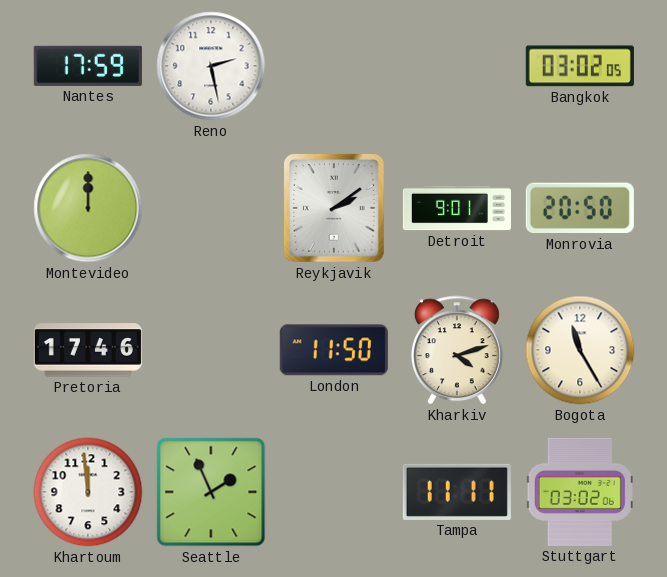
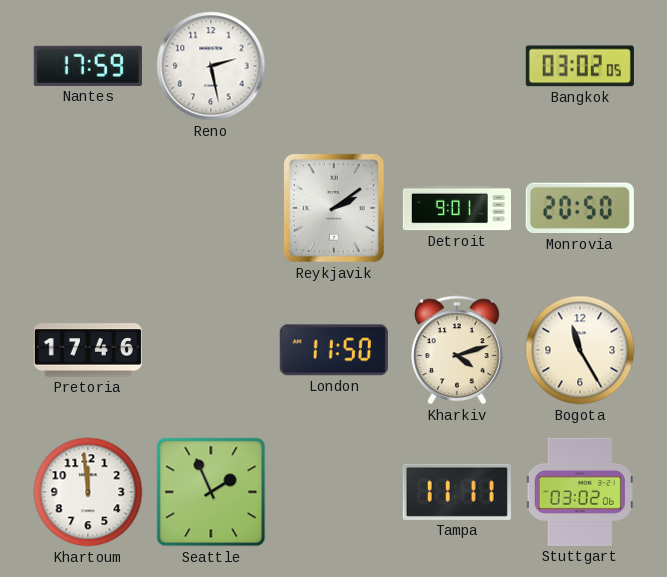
Montevideo: 12:00 -> none (88, 208)
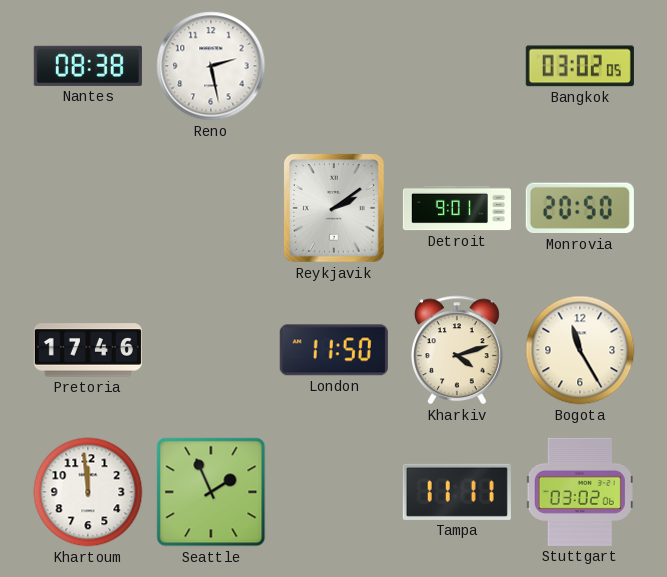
Nantes: 17:59 -> 08:38 (88, 66)
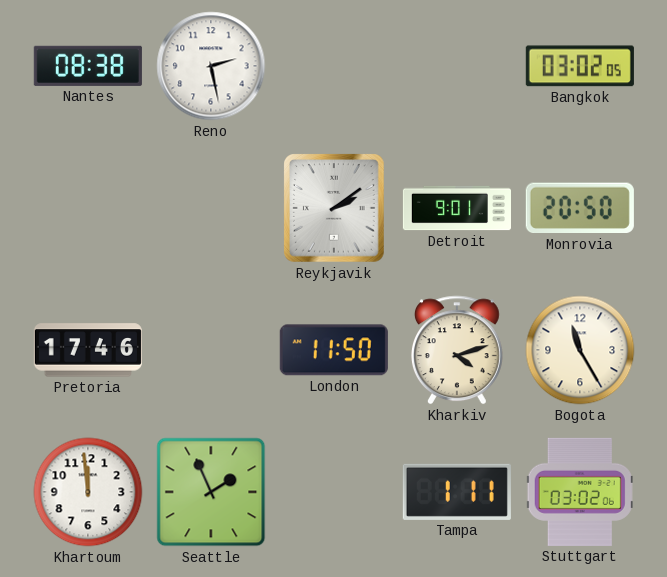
Tampa: 11:11 -> 1:11 (457, 492)
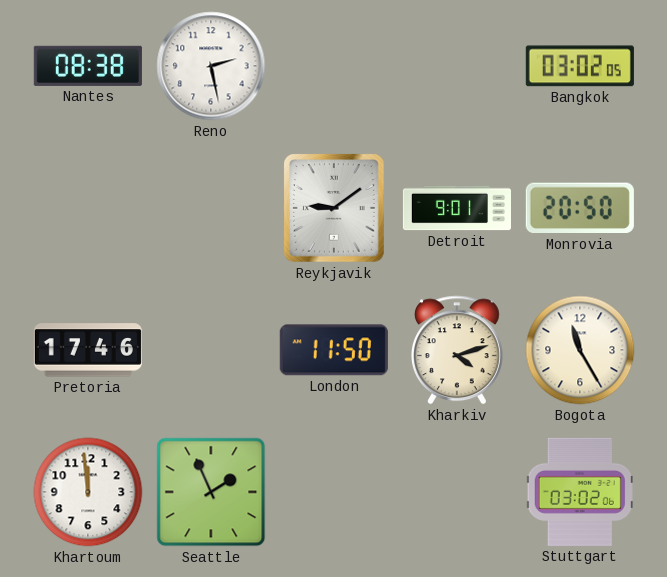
Reykjavik: 2:09 -> 9:09 (335, 209)
Tampa: 1:11 -> none (457, 492)
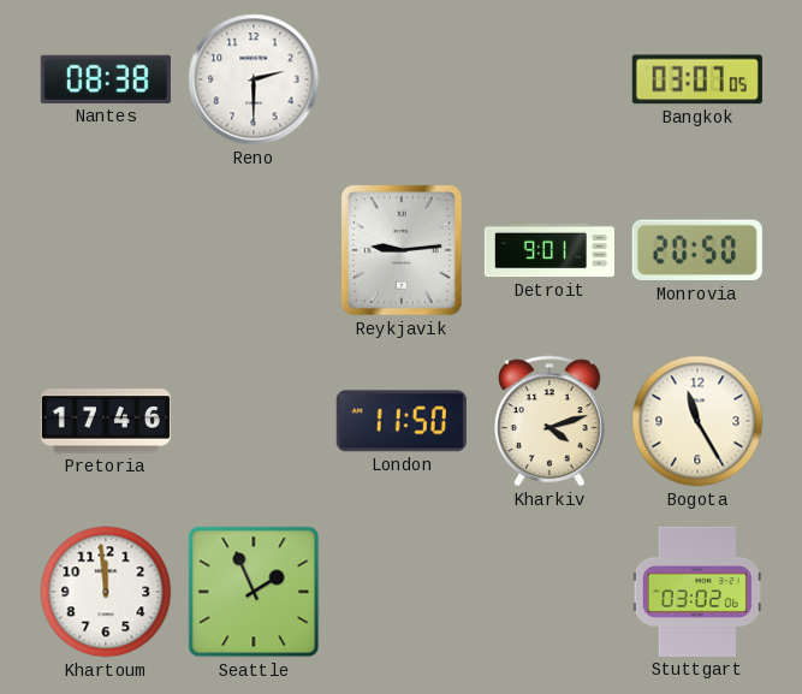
Reno: 2:28 -> 2:30 (254, 79)
Bangkok: 03:02 -> 03:07 (697, 79)
Reykjavik: 9:09 -> 9:14 (403, 251)
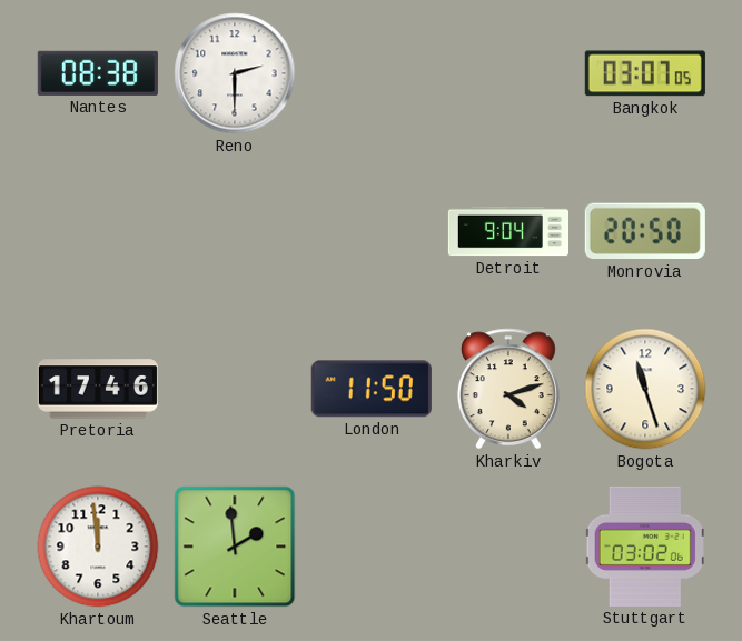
Reykjavik: 9:14 -> none (403, 251)
Detroit: 9:01 -> 9:04 (507, 231)
Bogota: 11:25 -> 11:27 (645, 389)
Seattle: 1:56 -> 1:59 (235, 547)
